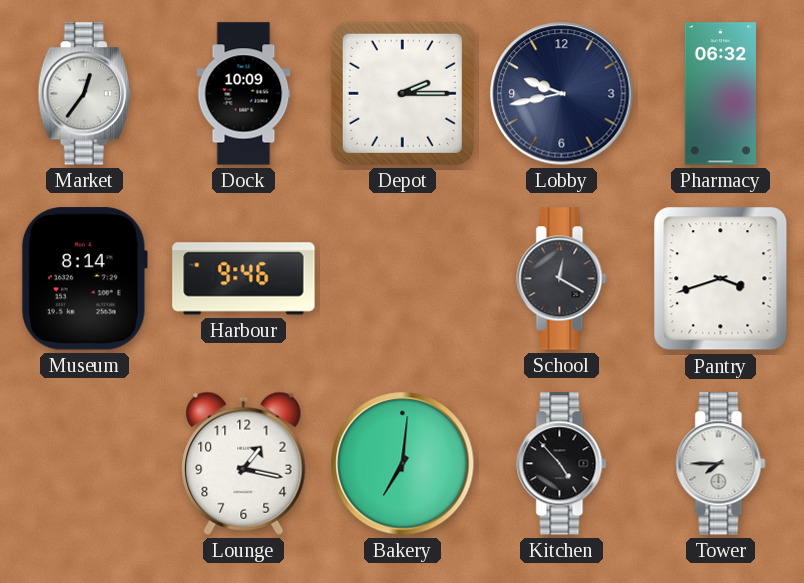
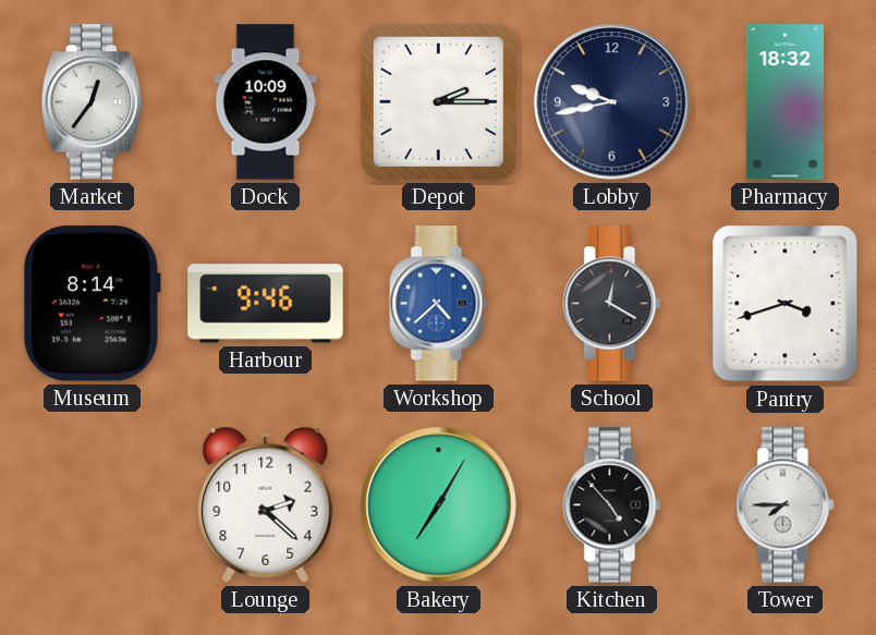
Pharmacy: 06:32 -> 18:32 (784, 102)
Workshop: none -> 4:38 (439, 304)
Lounge: 1:17 -> 2:22 (266, 504)
Bakery: 7:01 -> 7:05 (439, 505)
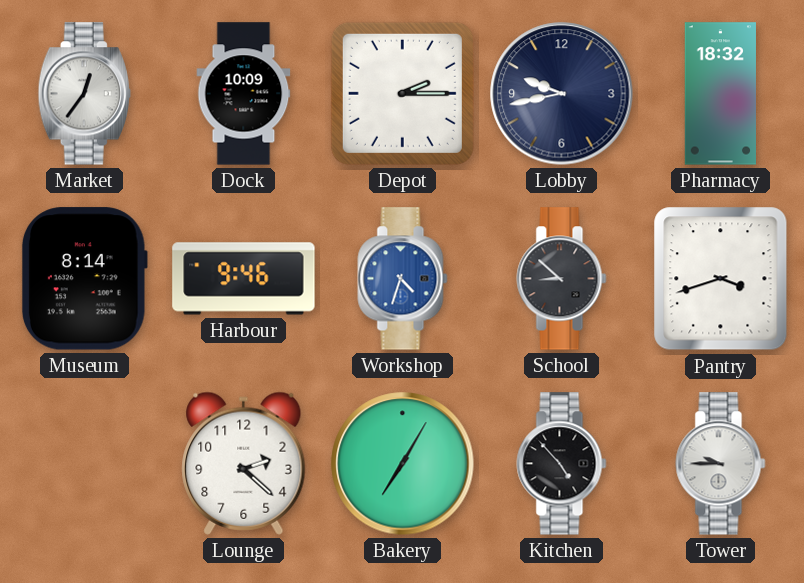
Workshop: 4:38 -> 4:33 (403, 279)
School: 12:20 -> 8:52 (562, 279)
Tower: 7:45 -> 9:45 (721, 464)
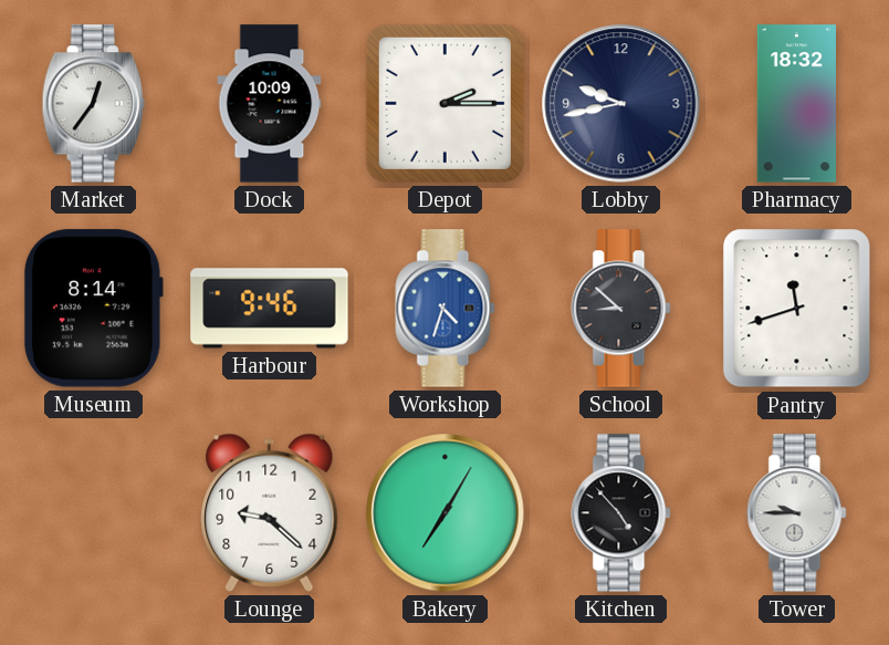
Pantry: 3:42 -> 11:42 (797, 309)
Lounge: 2:22 -> 9:22 (270, 512)
